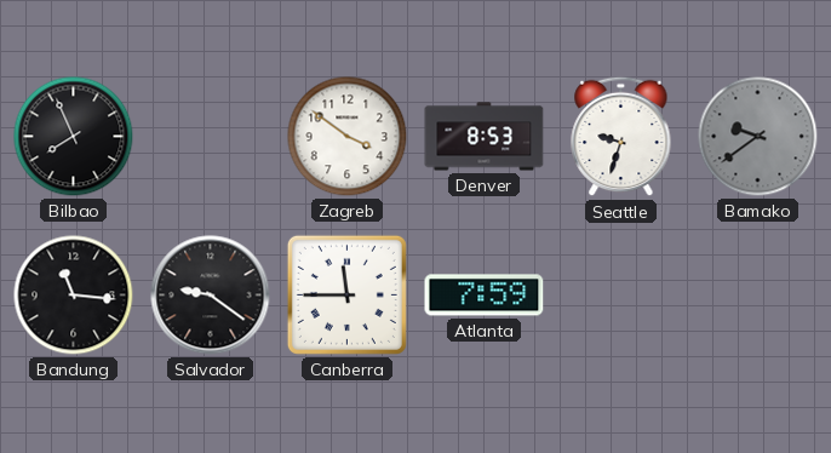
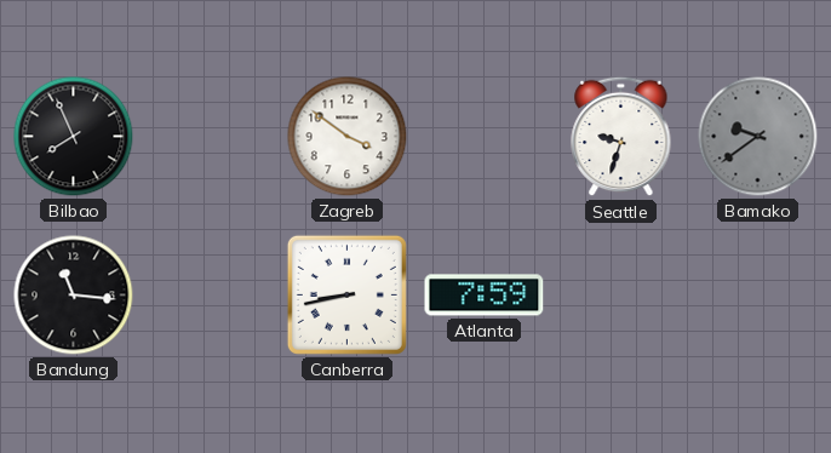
Denver: 8:53 -> none (485, 137)
Salvador: 9:21 -> none (211, 296)
Canberra: 11:45 -> 8:43 (346, 294)
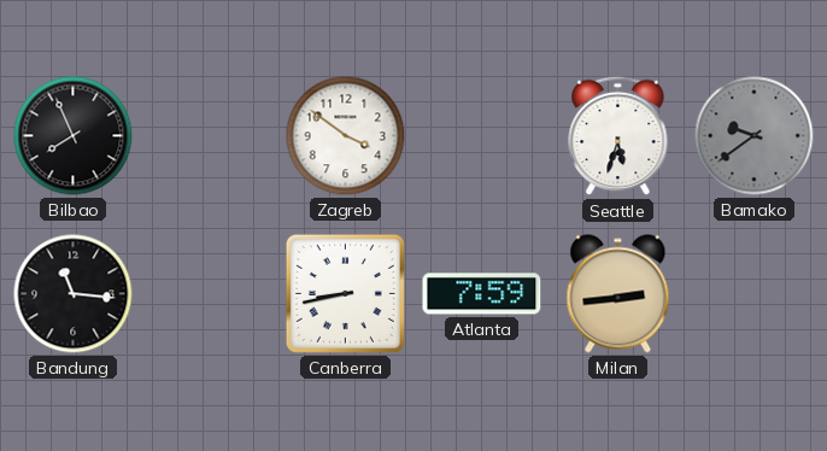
Seattle: 9:33 -> 5:33 (618, 136)
Milan: none -> 2:44 (618, 294)
